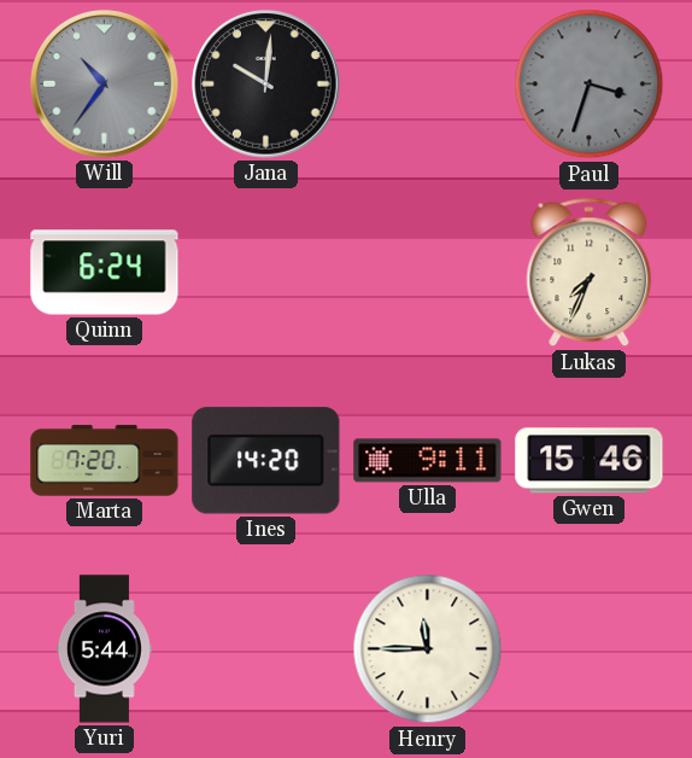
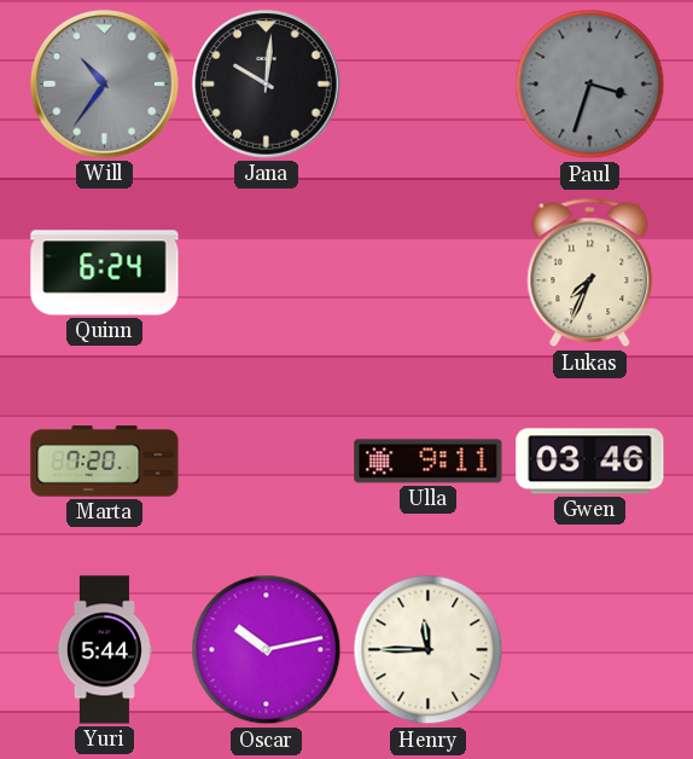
Ines: 14:20 -> none (266, 461)
Gwen: 15:46 -> 03:46 (590, 462)
Oscar: none -> 10:13 (267, 650)
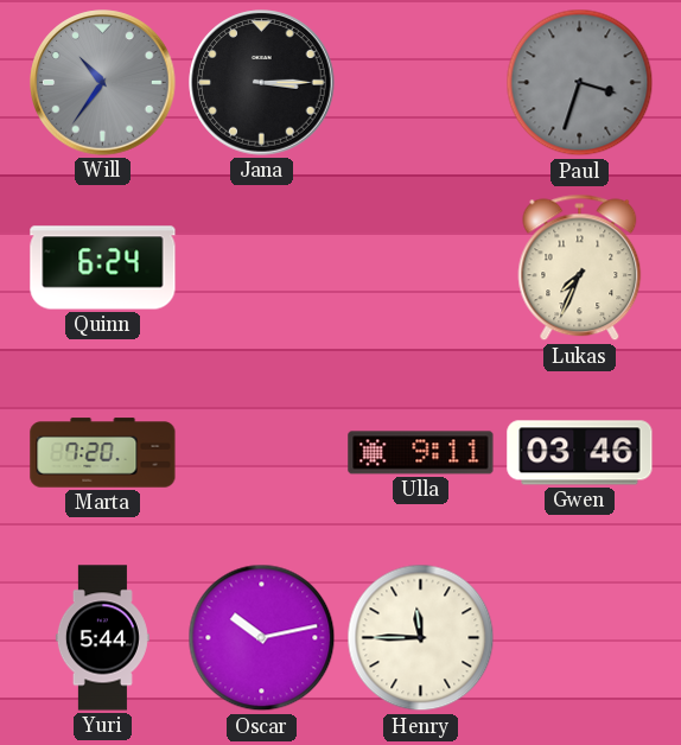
Jana: 10:01 -> 3:15 (262, 83)
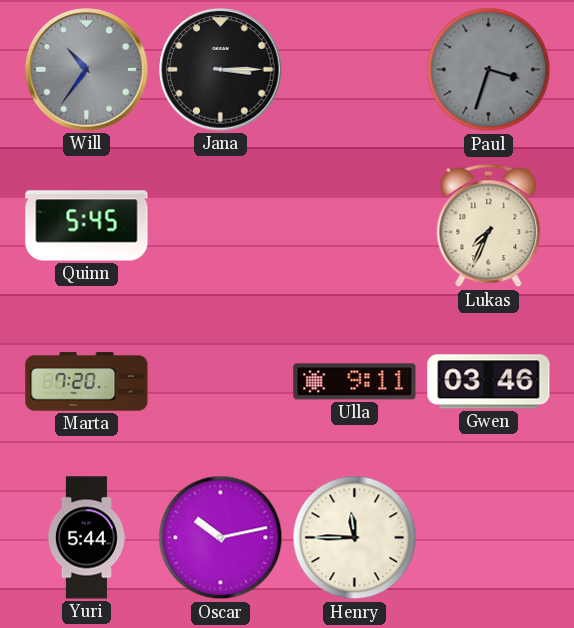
Quinn: 6:24 -> 5:45 (87, 226)
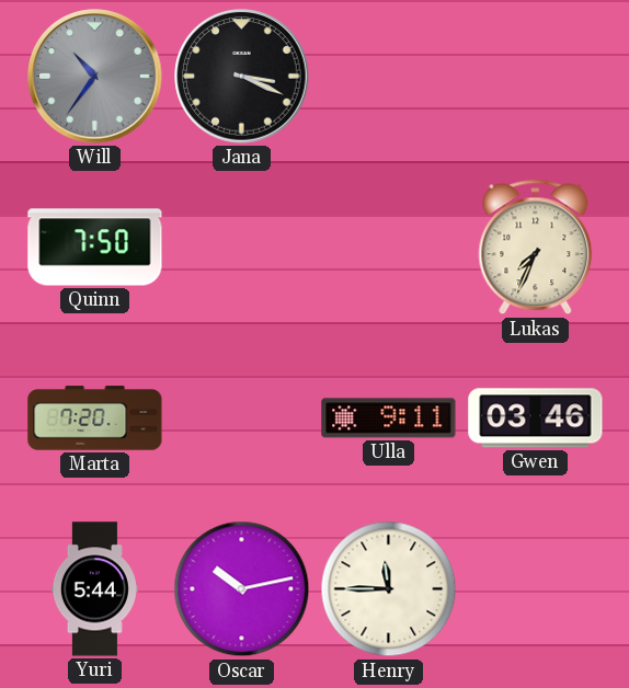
Jana: 3:15 -> 3:19 (242, 77)
Paul: 3:33 -> none (489, 70)
Quinn: 5:45 -> 7:50 (95, 248)
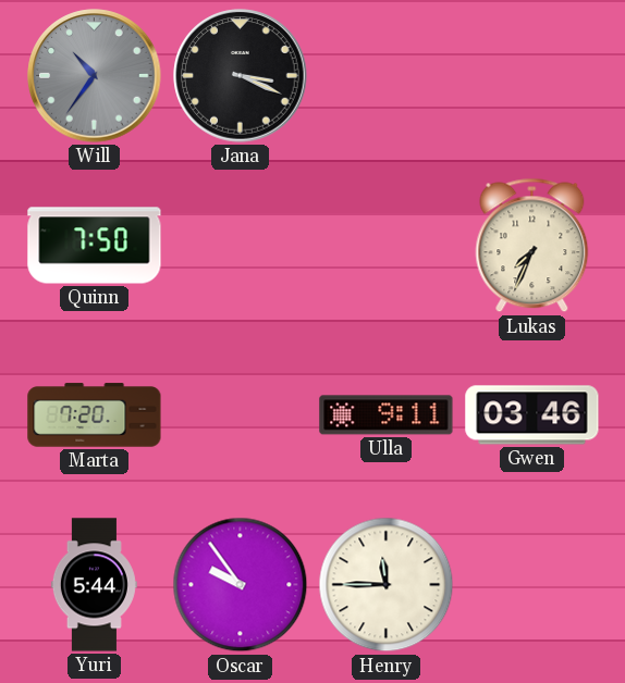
Oscar: 10:13 -> 9:54 (241, 585)
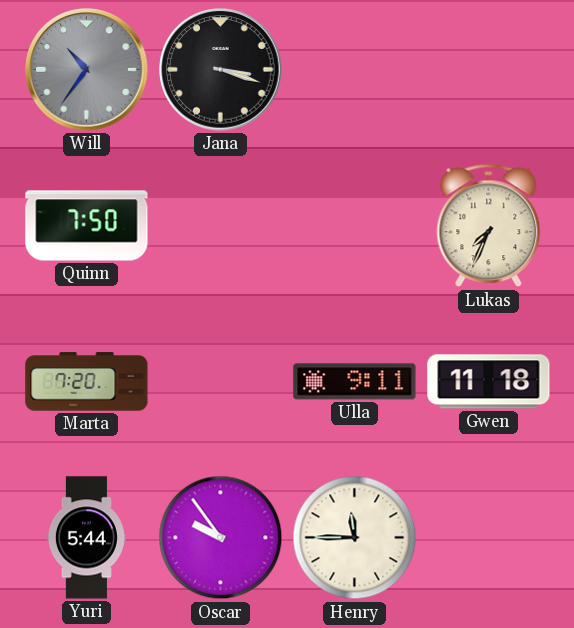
Jana: 3:19 -> 3:18 (221, 70)
Gwen: 03:46 -> 11:18 (489, 382)
